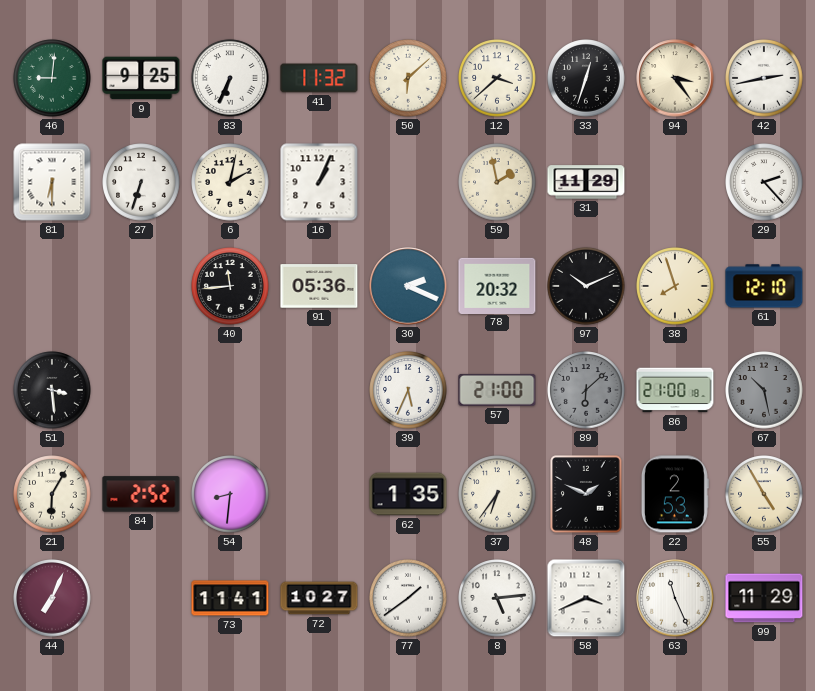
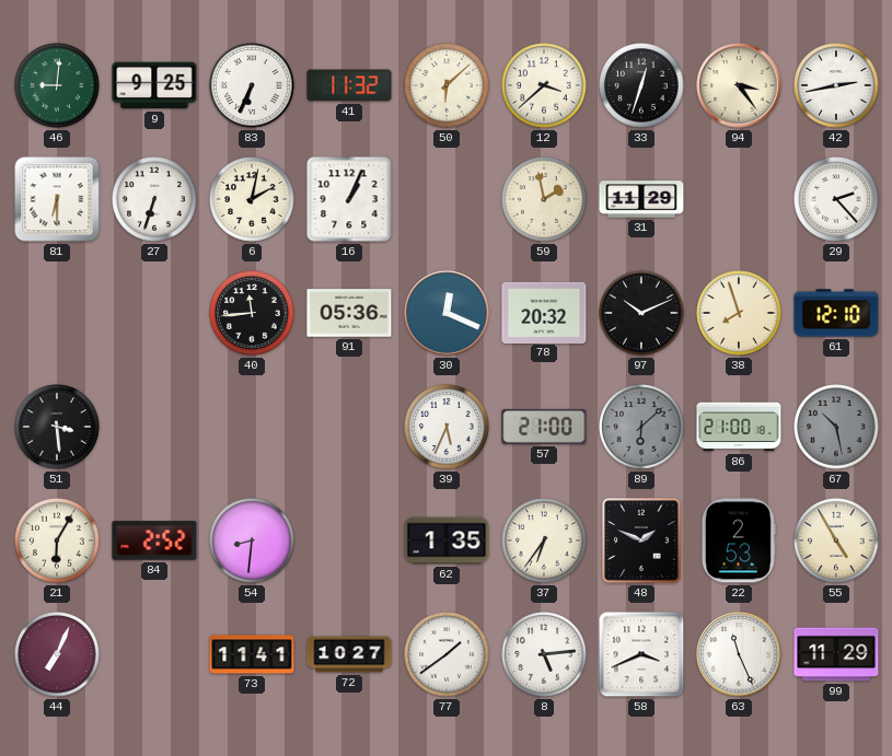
30: 2:19 -> 12:19 (447, 313)
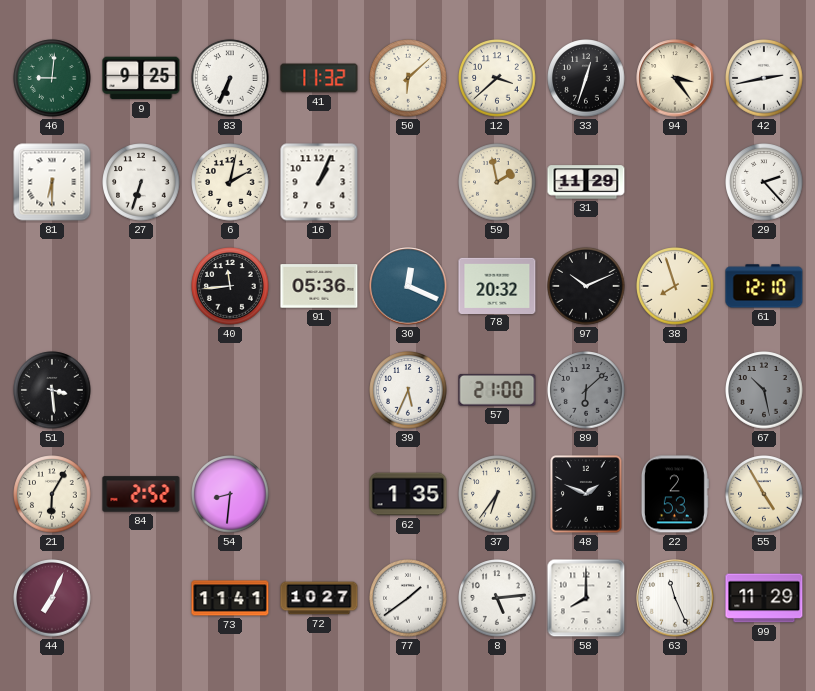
86: 21:00 -> none (739, 427)
58: 3:41 -> 8:00 (586, 598)
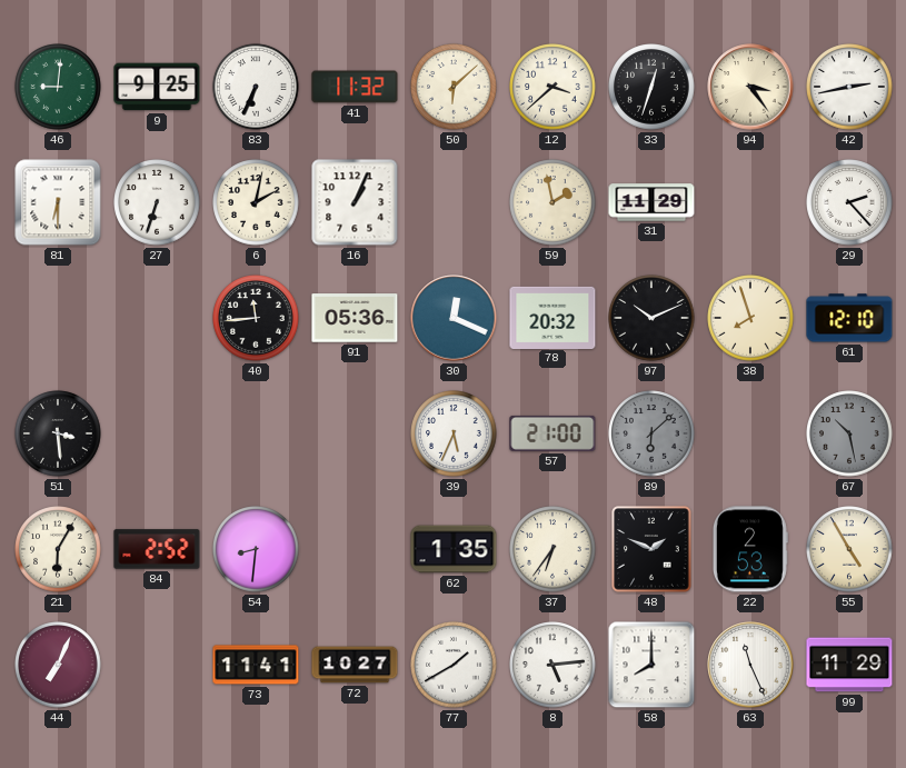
77: 1:39 -> 1:40 (454, 665)
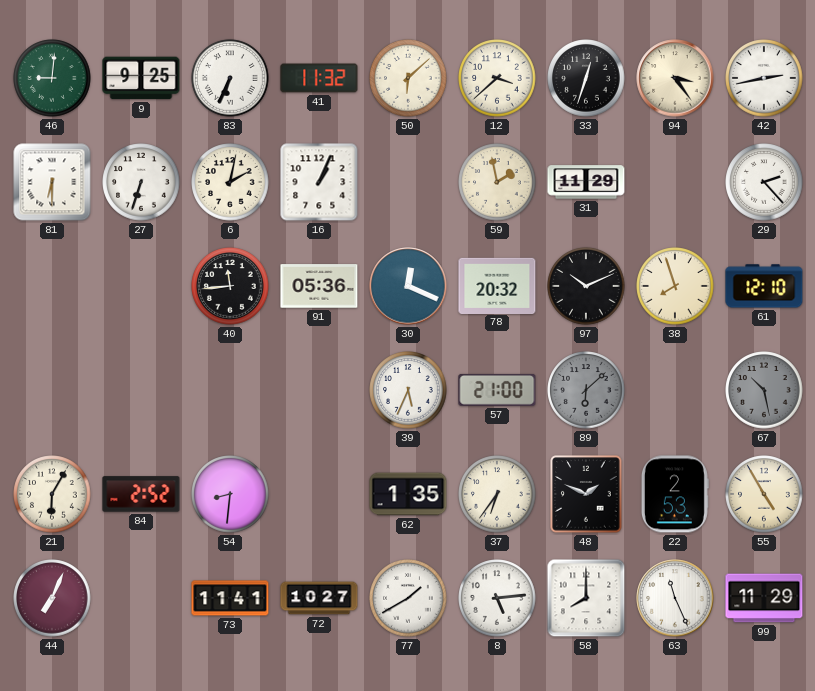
51: 3:29 -> none (58, 433)
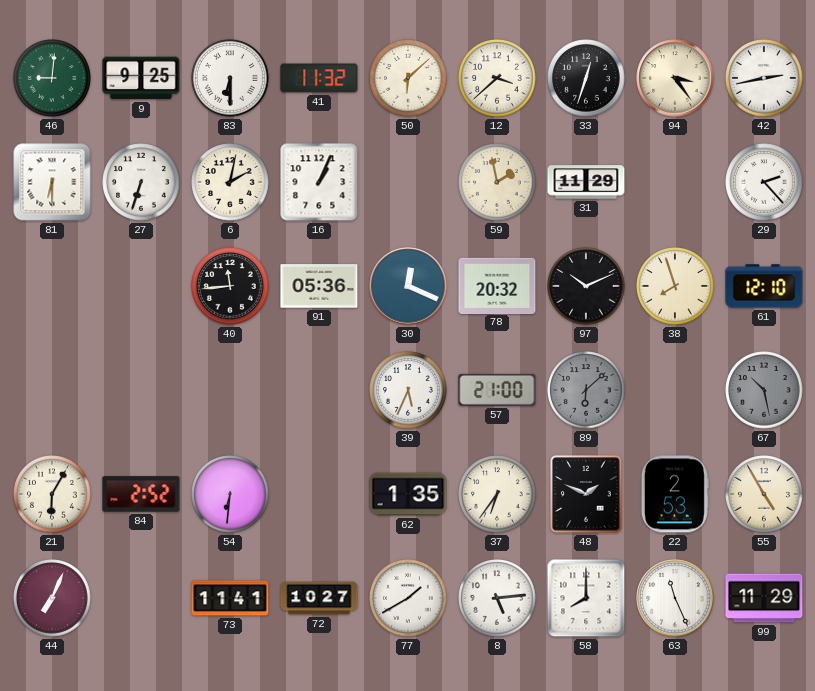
83: 6:34 -> 6:30 (230, 78)
54: 8:31 -> 6:31 (230, 494)
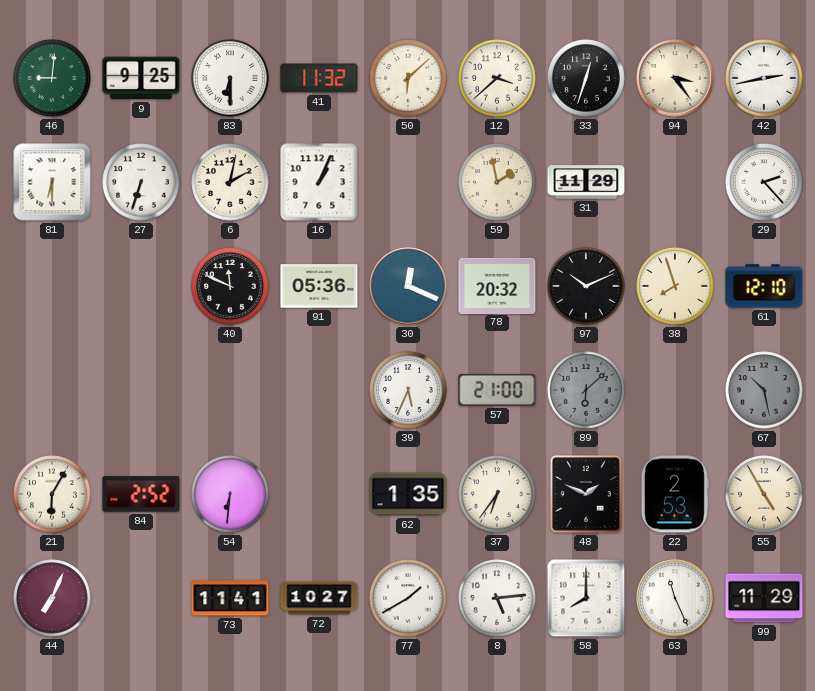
40: 11:44 -> 11:49 (230, 286)
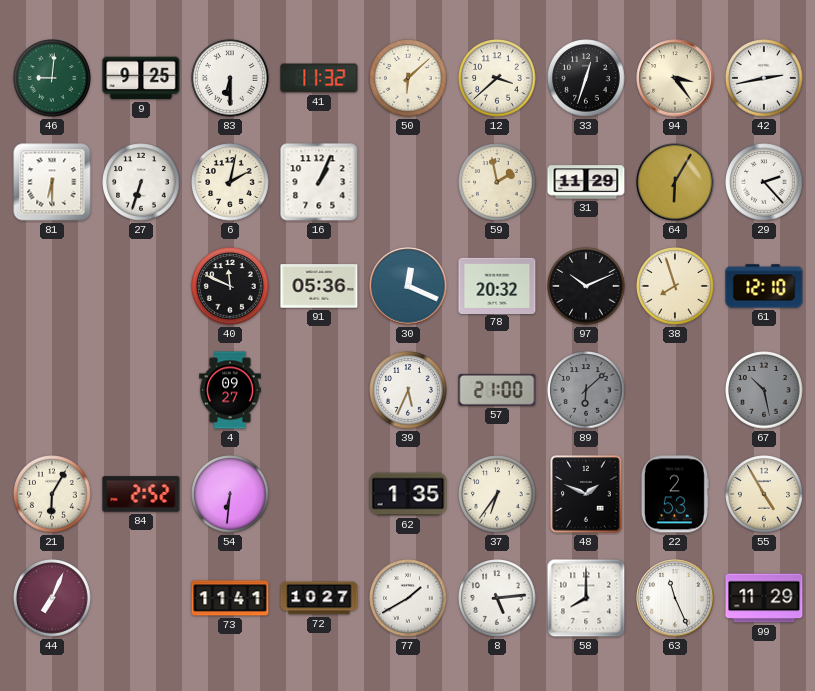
64: none -> 6:05 (675, 182)
4: none -> 09:27 (230, 390)
